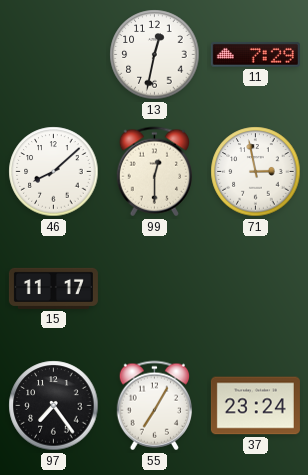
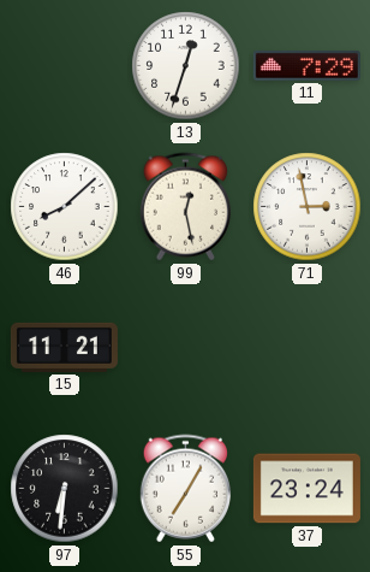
13: 12:32 -> 12:33 (186, 66)
99: 12:30 -> 12:28 (185, 207)
15: 11:17 -> 11:21 (64, 347)
97: 7:24 -> 6:31 (65, 489)
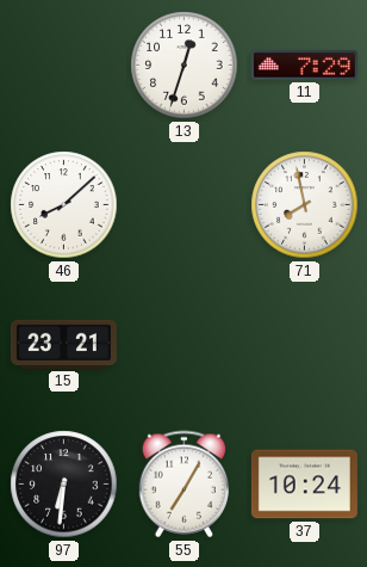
99: 12:28 -> none (185, 207)
71: 2:58 -> 7:58 (305, 205)
15: 11:21 -> 23:21 (63, 344)
37: 23:24 -> 10:24 (304, 485)
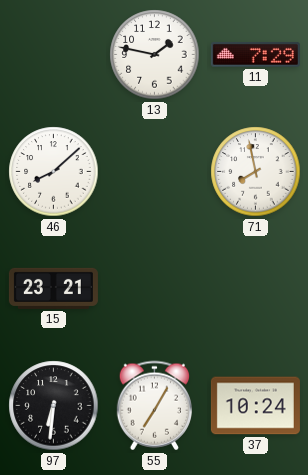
13: 12:33 -> 1:47 (155, 55)
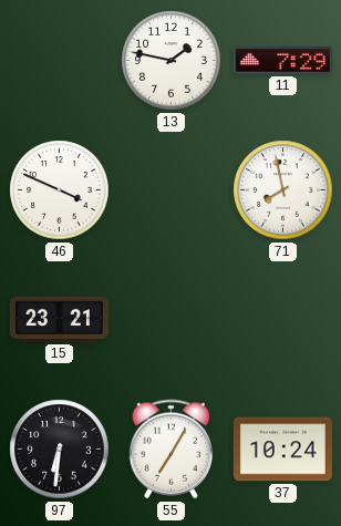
46: 8:08 -> 3:49 (60, 190)
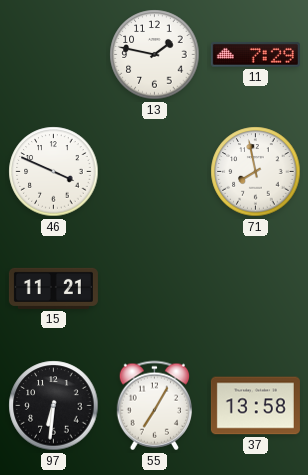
15: 23:21 -> 11:21 (53, 288)
37: 10:24 -> 13:58 (255, 406)
